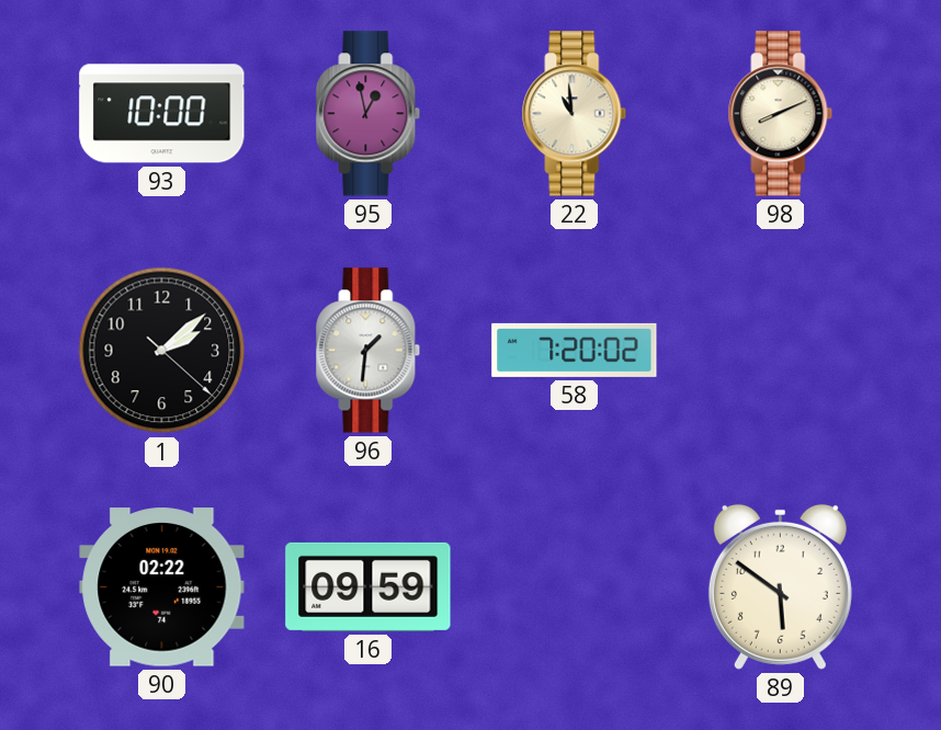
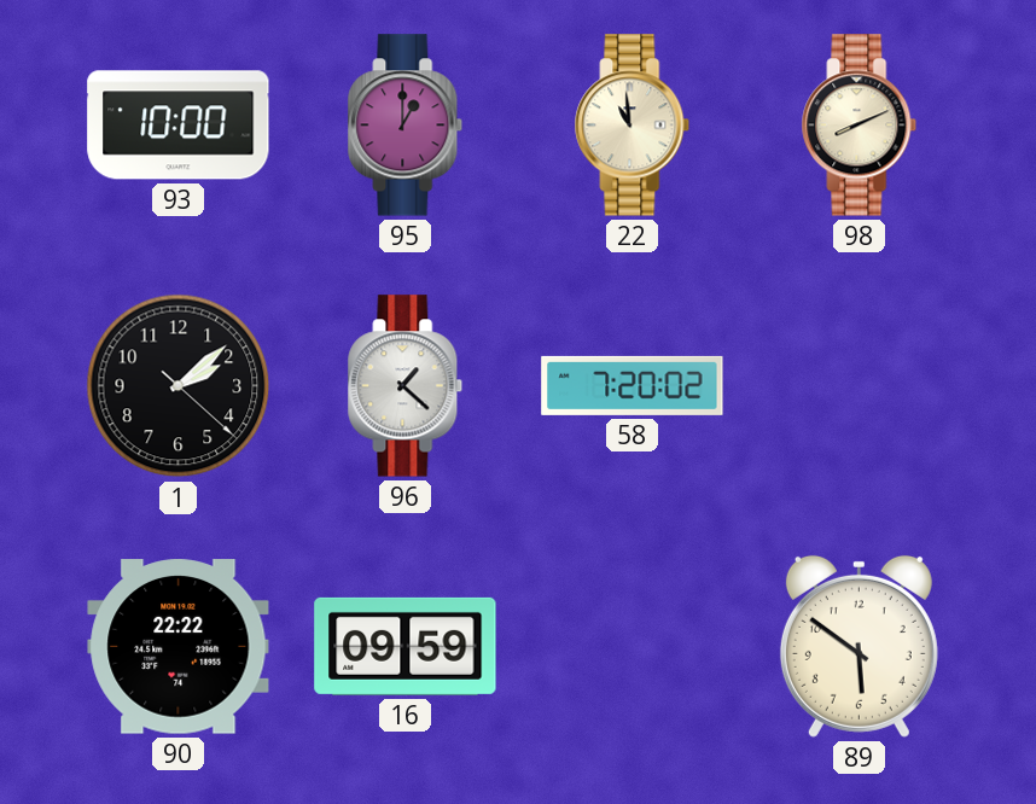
95: 12:58 -> 1:00 (406, 126)
96: 1:31 -> 1:22 (406, 386)
90: 02:22 -> 22:22 (179, 647)
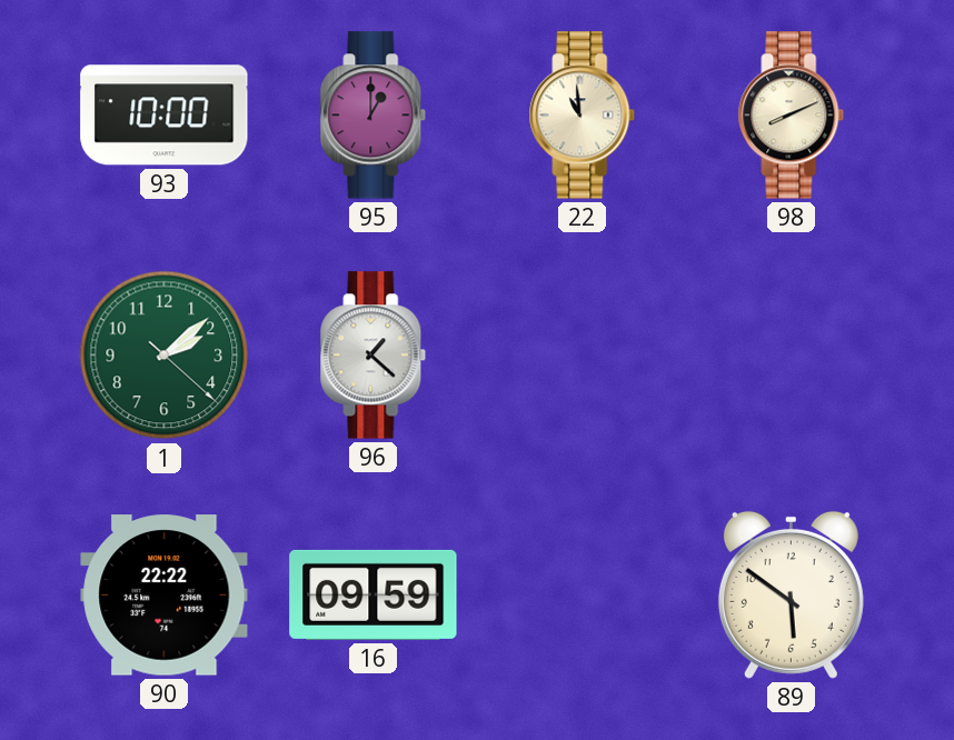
1 dial: black -> green (165, 356)
58: 7:20 -> none (633, 385)
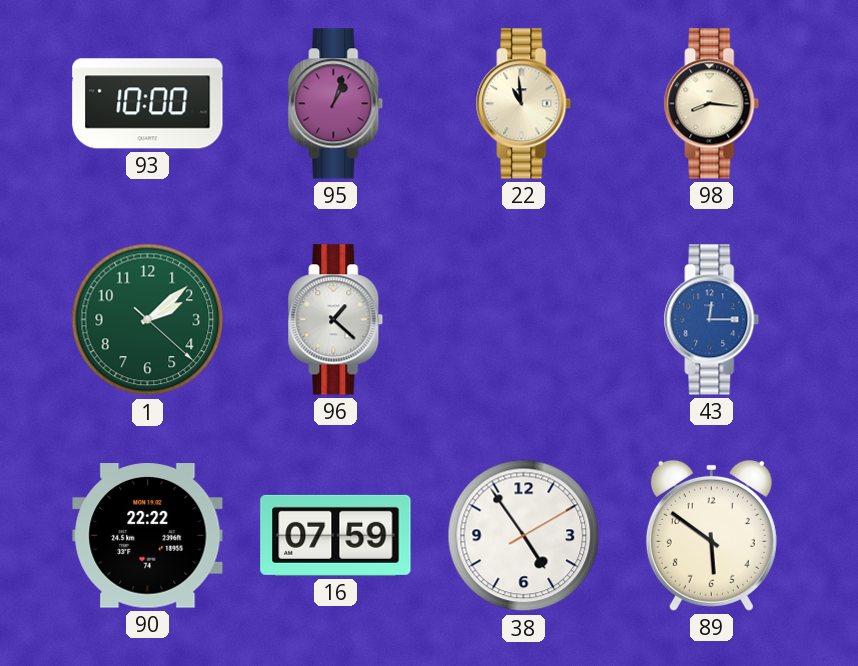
95: 1:00 -> 1:03 (336, 104)
98: 8:11 -> 8:16 (712, 104)
43: none -> 12:15 (712, 320)
16: 09:59 -> 07:59 (336, 535)
38: none -> 4:54 (524, 536)
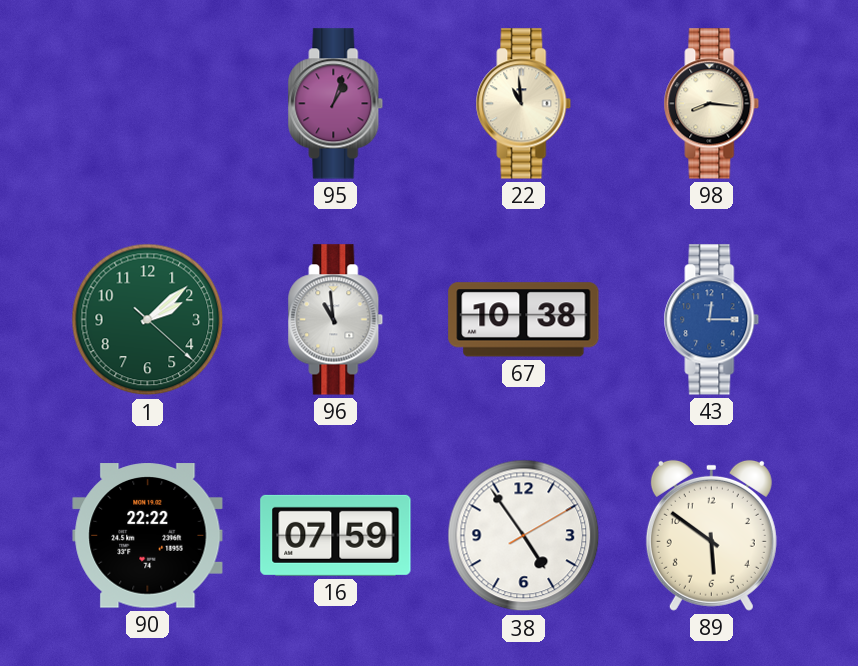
93: 10:00 -> none (148, 104)
96: 1:22 -> 10:59 (336, 320)
67: none -> 10:38 (524, 320)
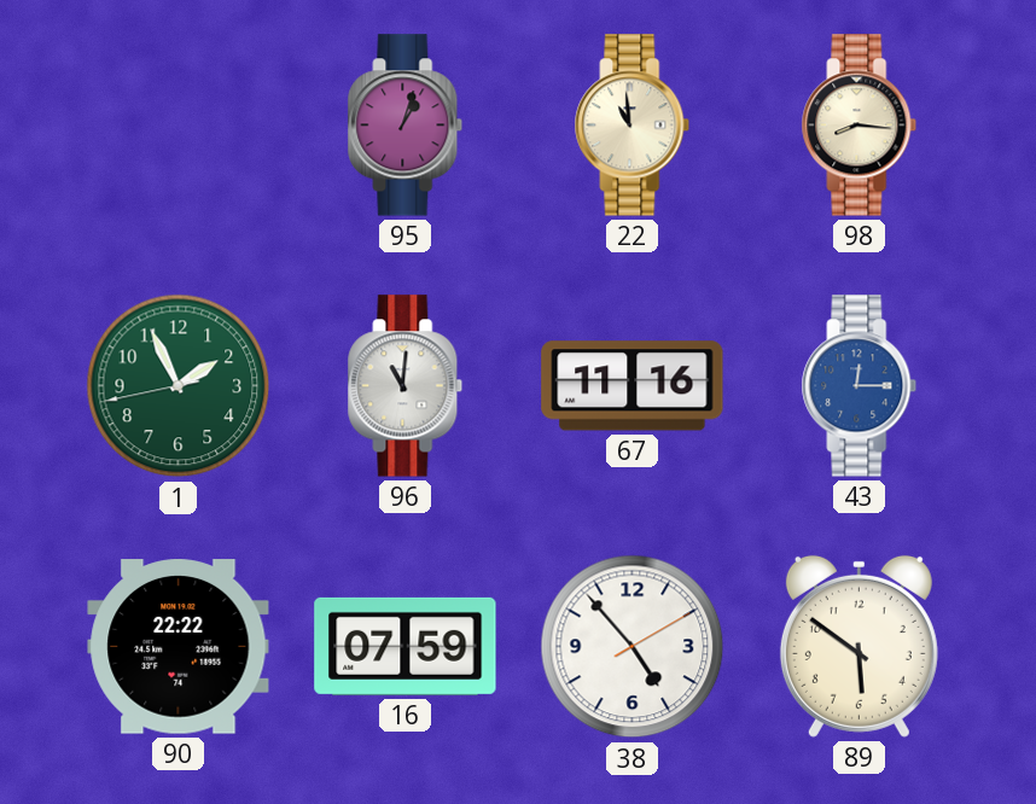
1: 2:08 -> 1:55 (179, 386)
96: 10:59 -> 11:01 (406, 386)
67: 10:38 -> 11:16 (633, 386)
38: 4:54 -> 4:53 (633, 647)
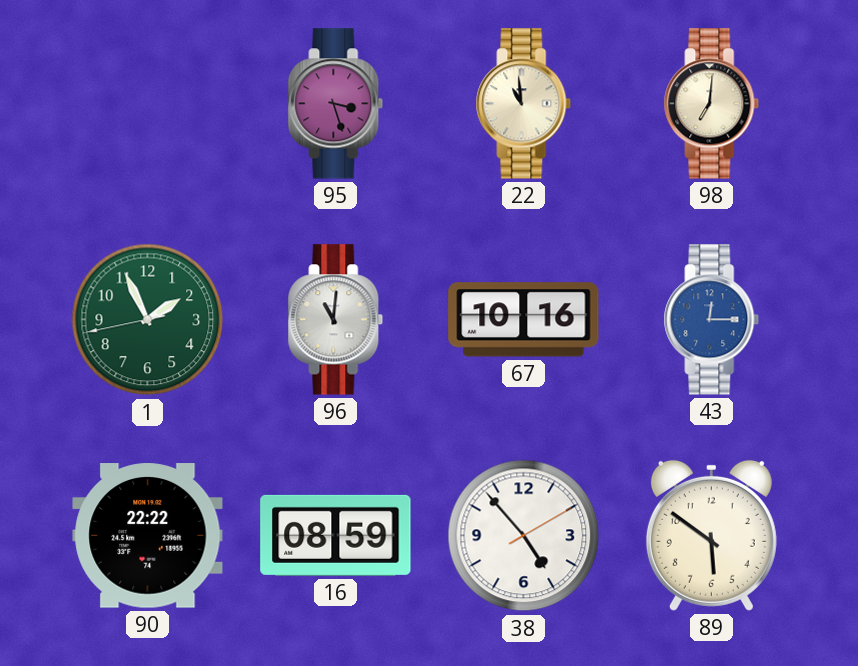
95: 1:03 -> 3:27 (336, 104)
98: 8:16 -> 7:01 (712, 104)
67: 11:16 -> 10:16 (524, 320)
16: 07:59 -> 08:59 (336, 535)
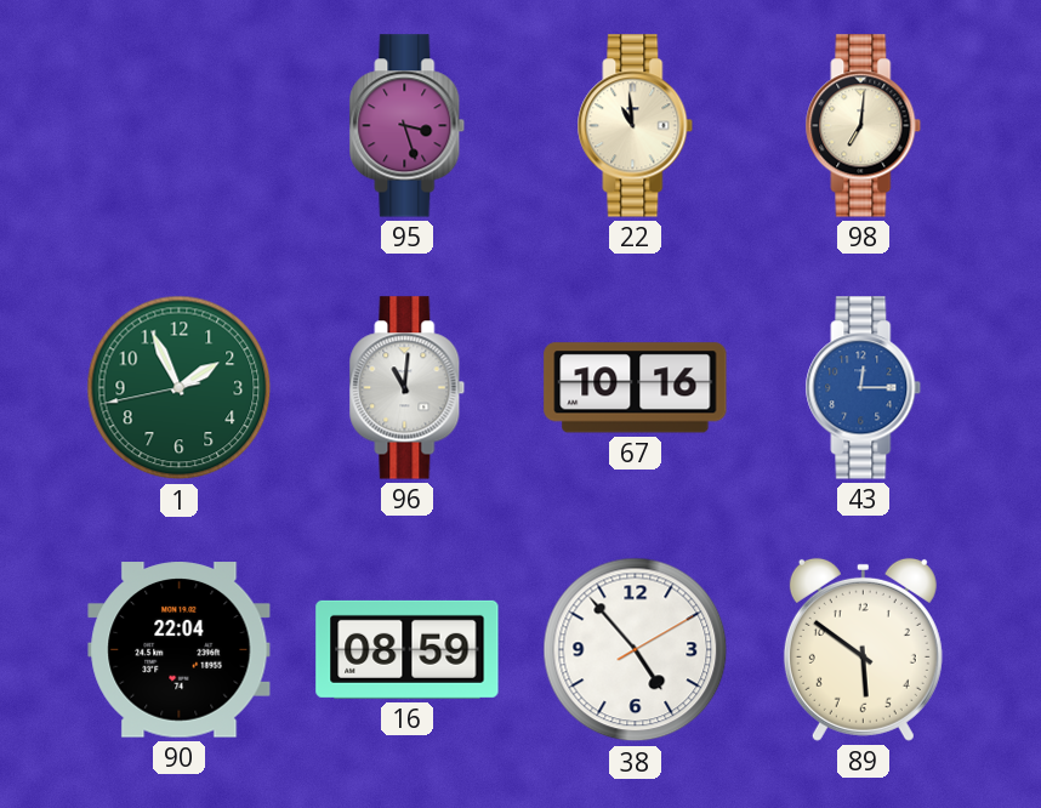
90: 22:22 -> 22:04 (180, 650)
